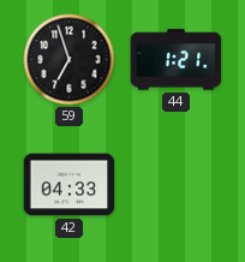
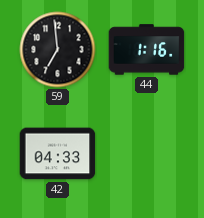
59: 6:57 -> 6:59 (58, 50)
44: 1:21 -> 1:16 (147, 50)
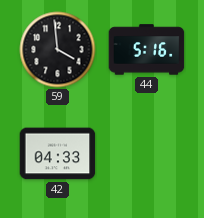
59: 6:59 -> 3:59 (58, 50)
44: 1:16 -> 5:16 (147, 50)
